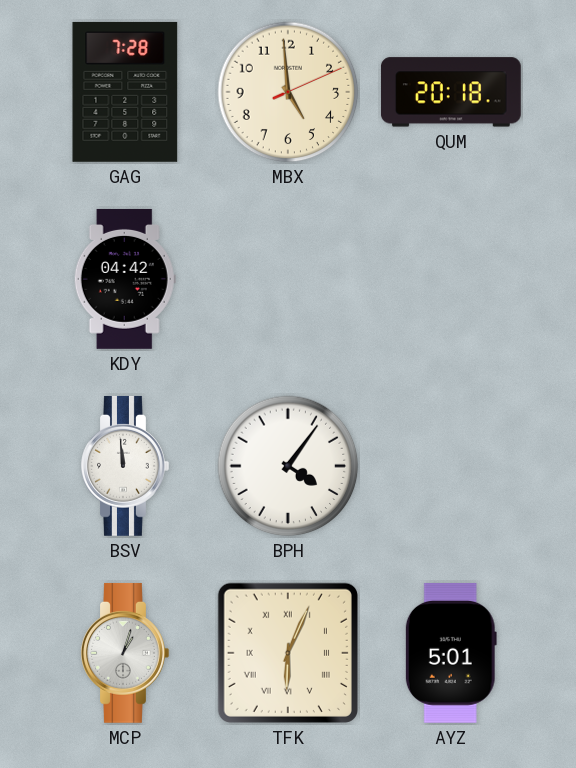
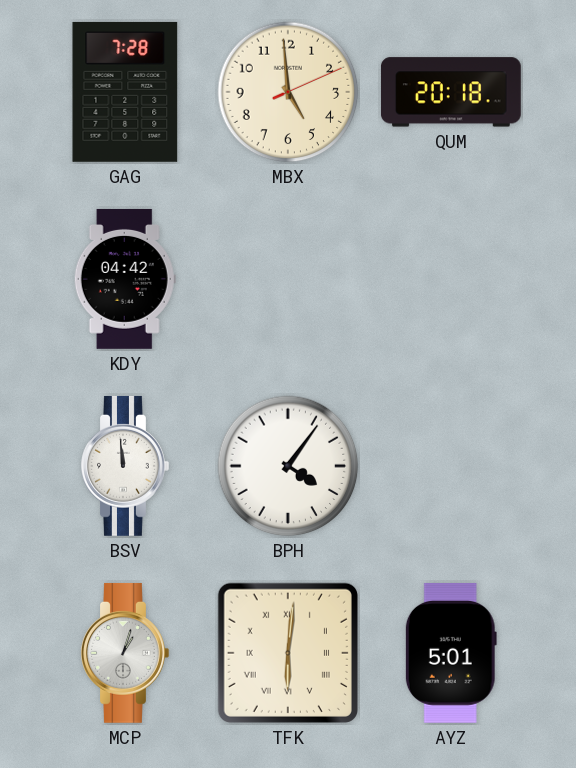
TFK: 6:04 -> 6:01 (288, 653)
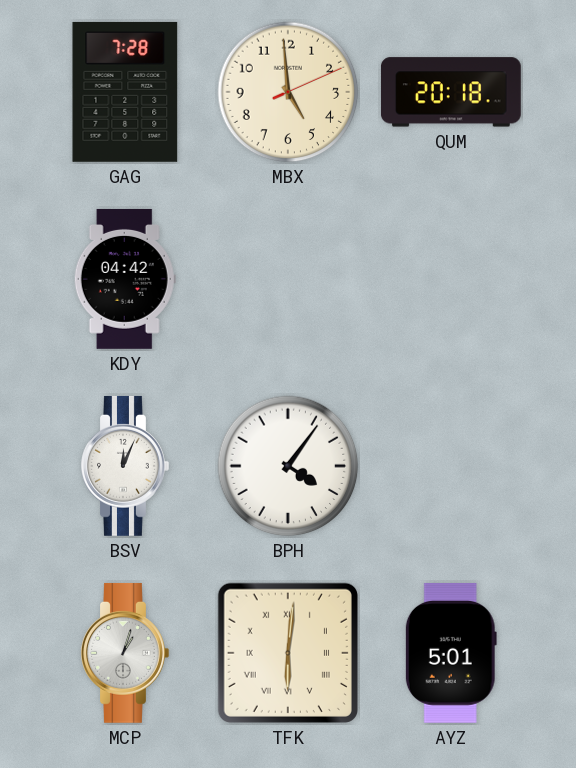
BSV: 11:59 -> 12:04 (125, 466)
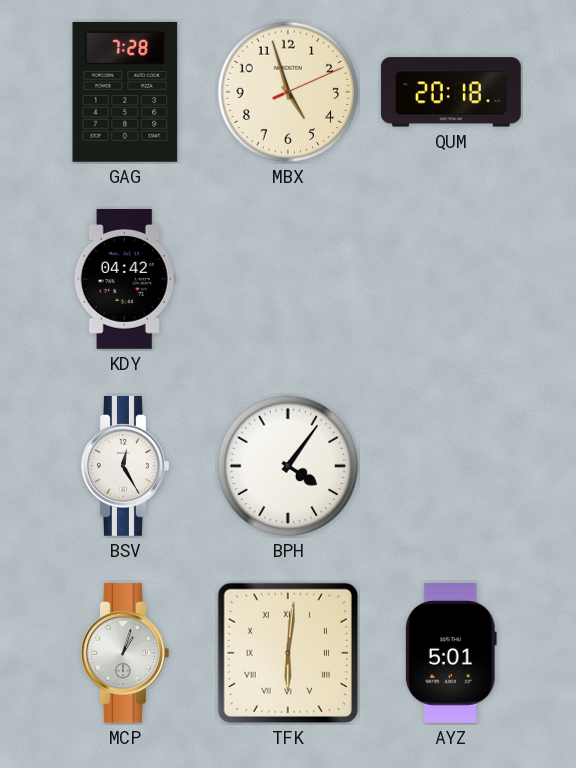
MBX: 4:59 -> 4:57 (288, 92)
BSV: 12:04 -> 12:25 (125, 466)
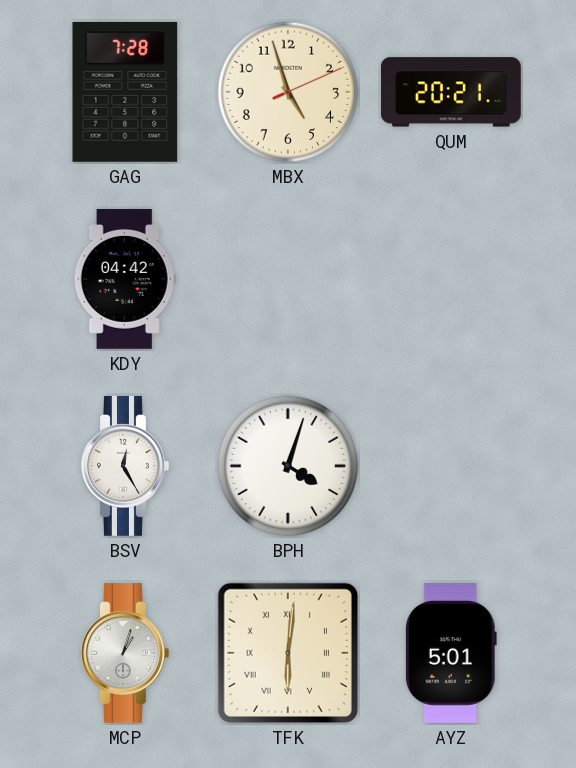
QUM: 20:18 -> 20:21 (451, 92)
BPH: 4:06 -> 4:03 (288, 466)
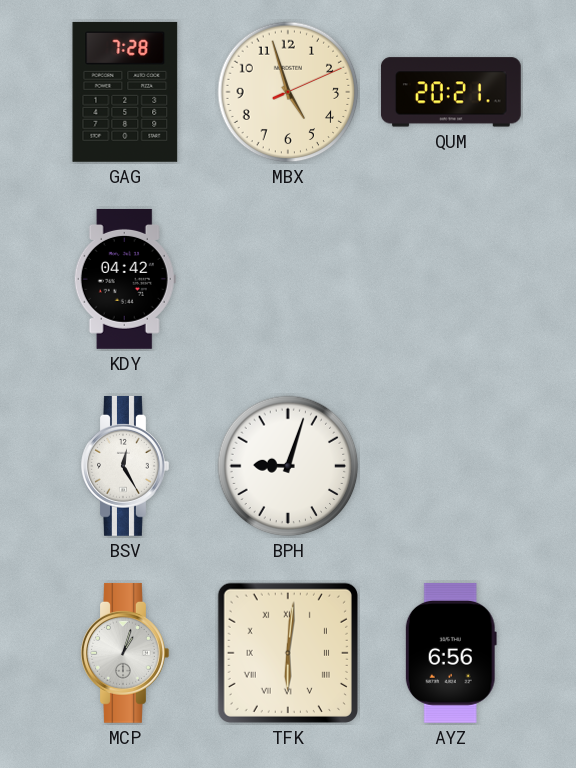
BPH: 4:03 -> 9:03 (288, 466)
AYZ: 5:01 -> 6:56 (451, 653)
